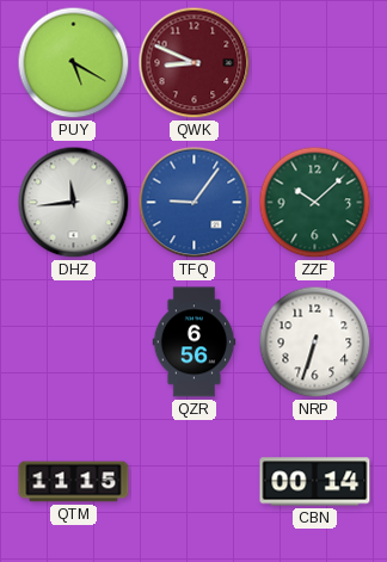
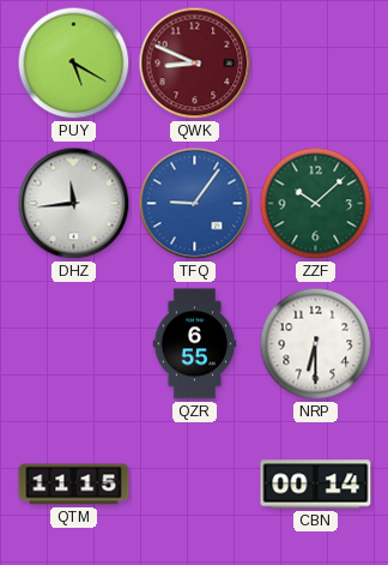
QZR: 6:56 -> 6:55 (195, 344)
NRP: 6:33 -> 6:30 (316, 344)
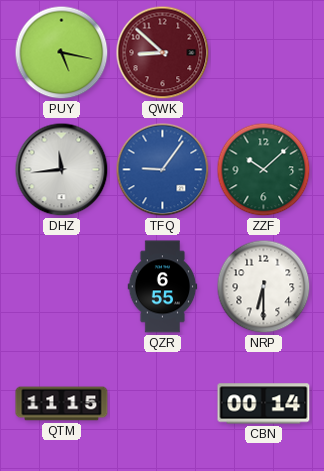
PUY: 5:20 -> 5:17 (62, 53)
QWK: 8:49 -> 8:52 (163, 53)
